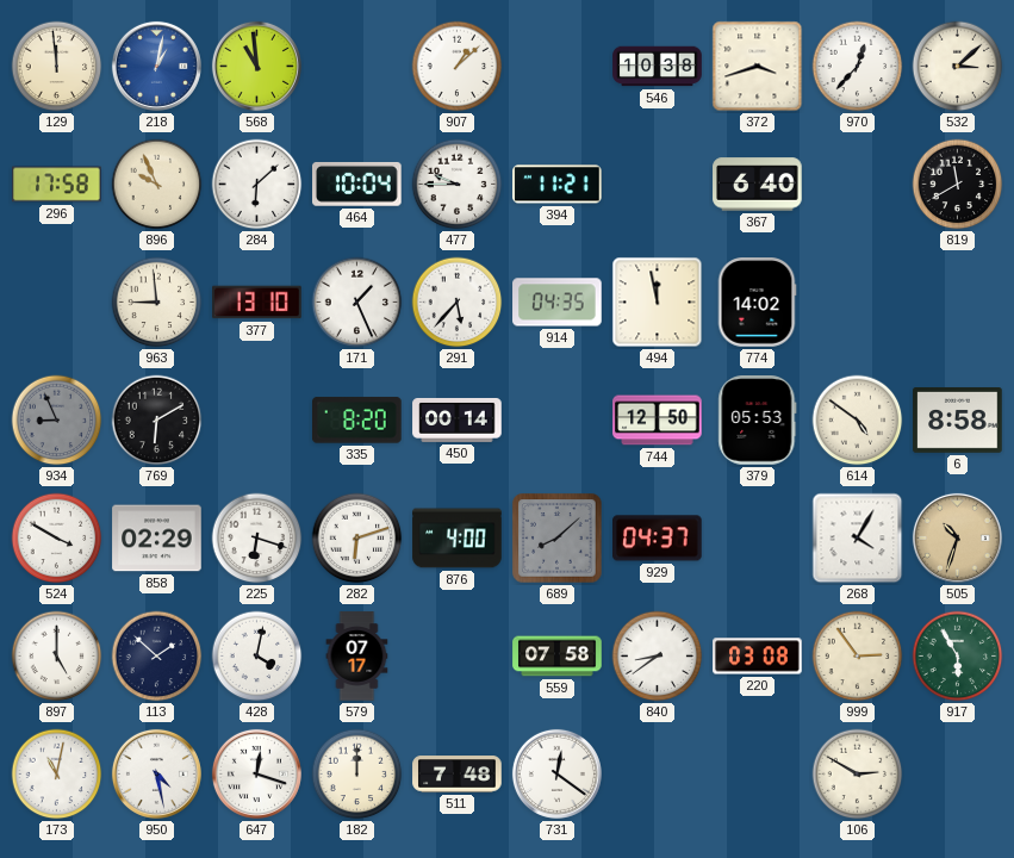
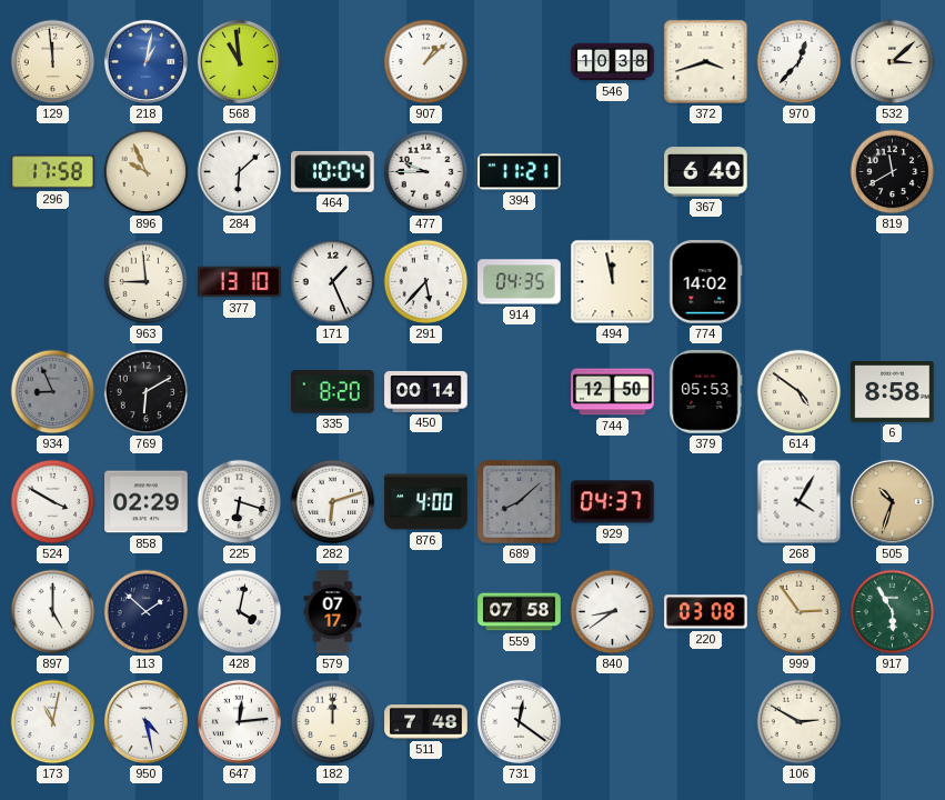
647: 12:18 -> 12:14 (239, 721)
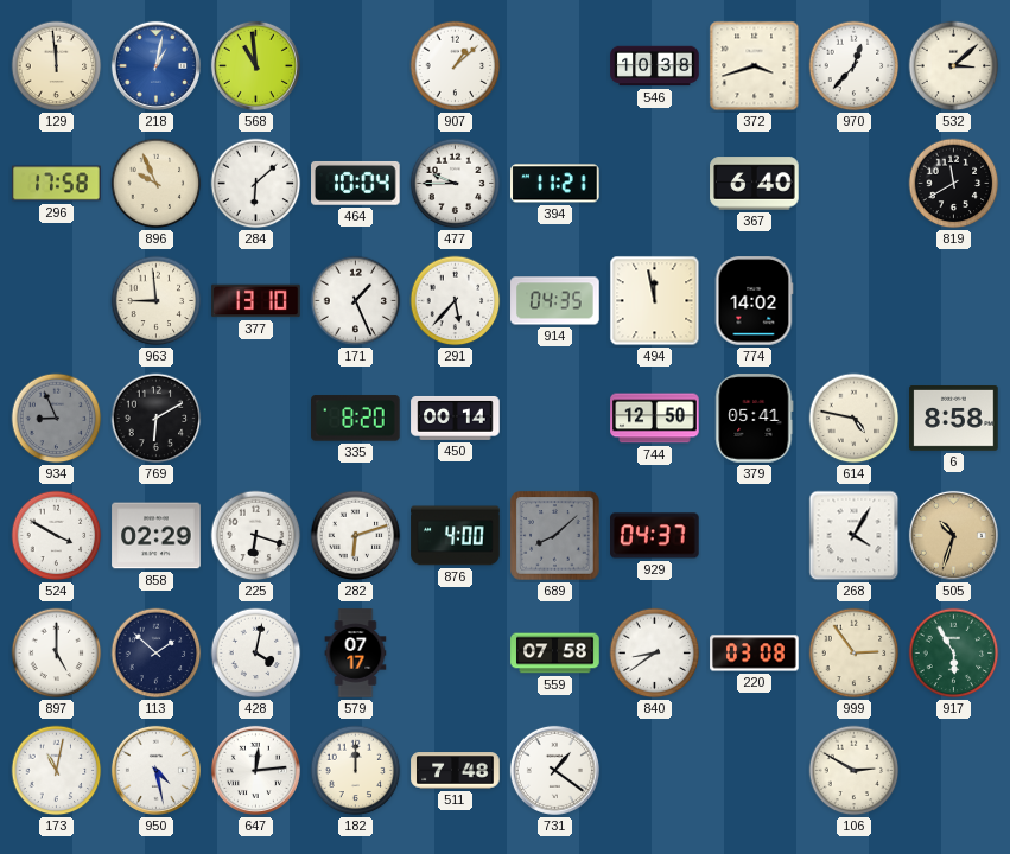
379: 05:53 -> 05:41 (755, 419)
614: 4:51 -> 4:47 (855, 419)
731: 12:21 -> 1:21 (554, 770)
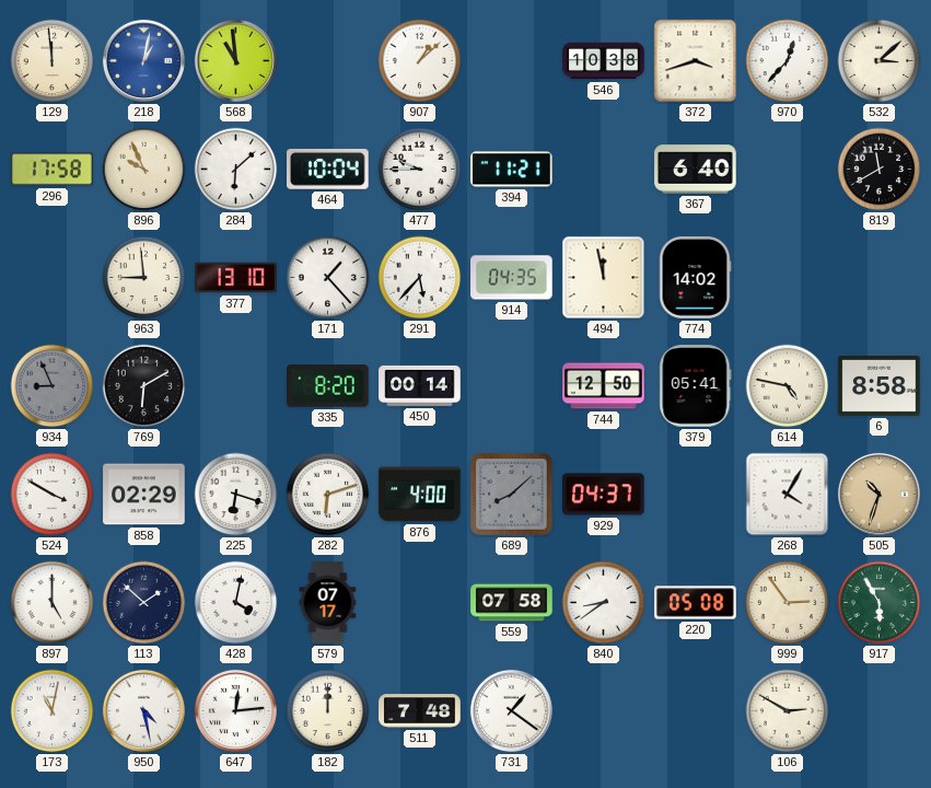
171: 1:26 -> 1:23 (328, 278)
220: 03:08 -> 05:08 (696, 603)
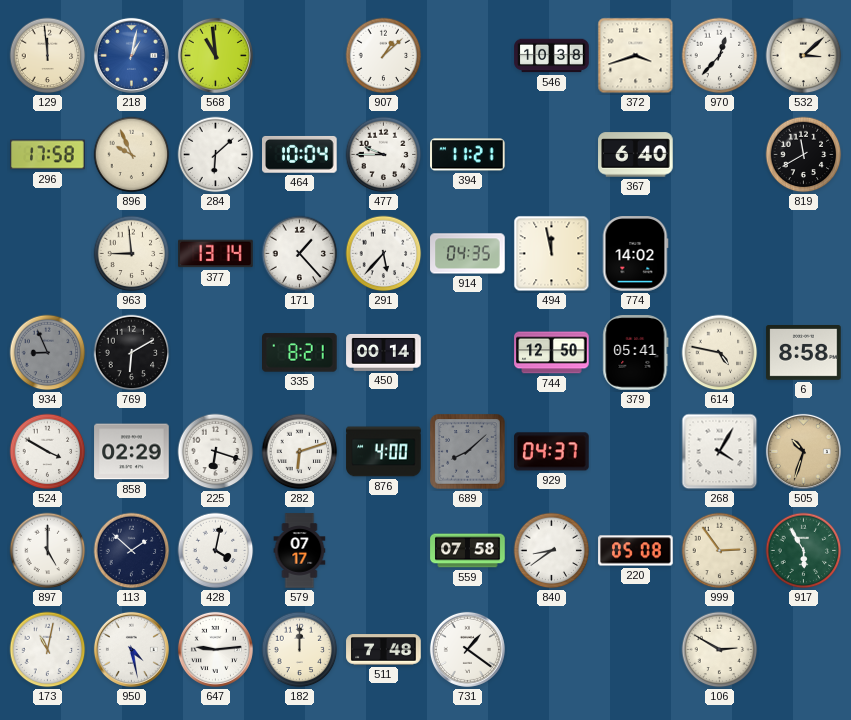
377: 13:10 -> 13:14 (216, 254)
335: 8:20 -> 8:21 (300, 353)
647: 12:14 -> 9:14 (215, 649)
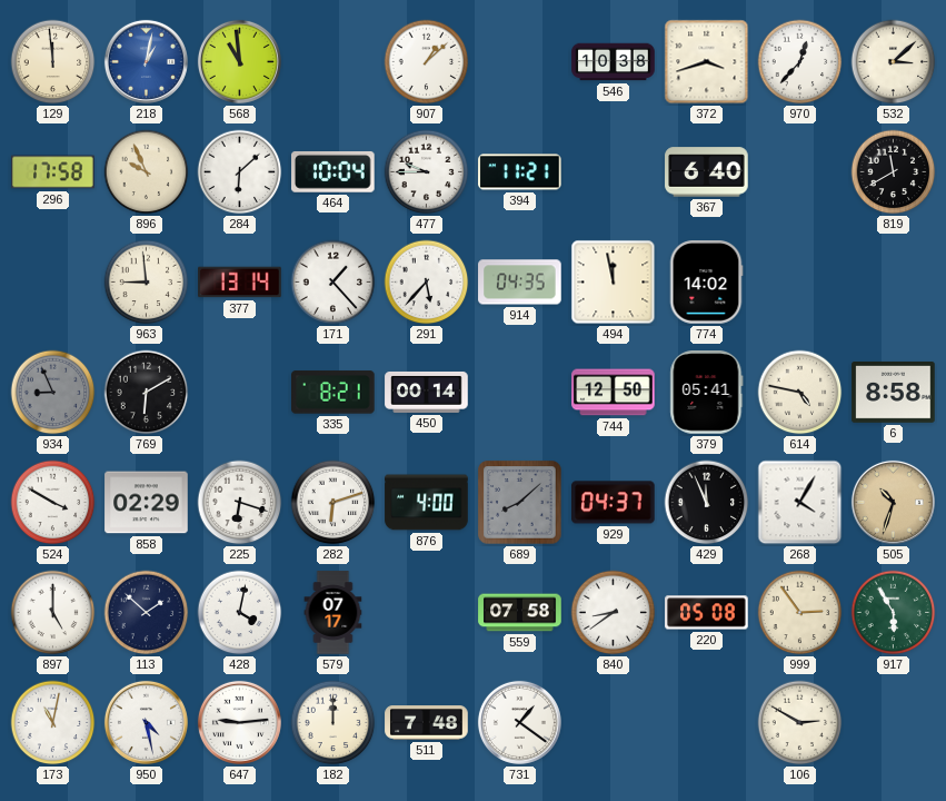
429: none -> 11:56 (707, 503)
